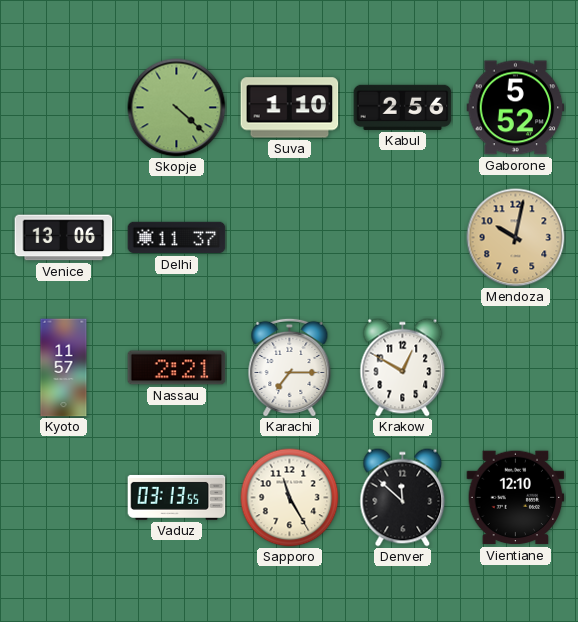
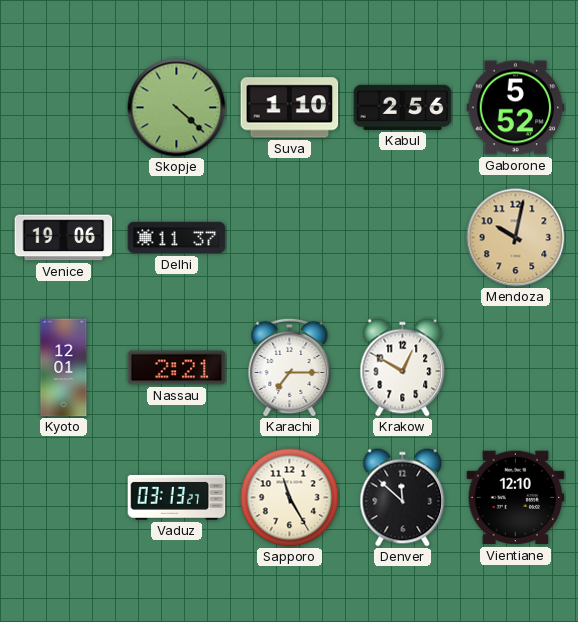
Venice: 13:06 -> 19:06 (64, 238)
Kyoto: 11:57 -> 12:01 (64, 368)
Vaduz: 03:13:55 -> 03:13:27 (177, 497)
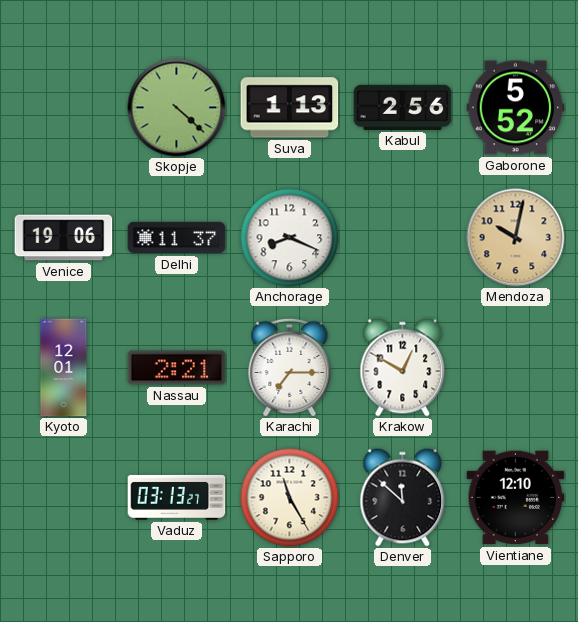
Suva: 1:10 -> 1:13 (290, 108)
Anchorage: none -> 8:19 (290, 238)
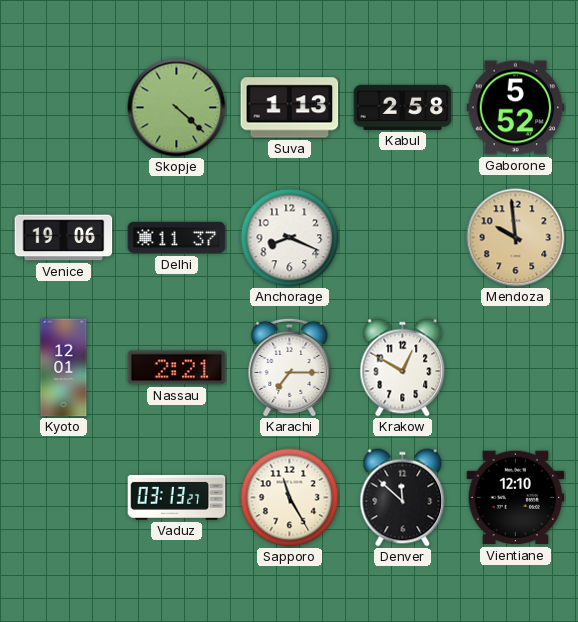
Kabul: 2:56 -> 2:58 (403, 107)
Mendoza: 10:02 -> 9:59 (516, 238)
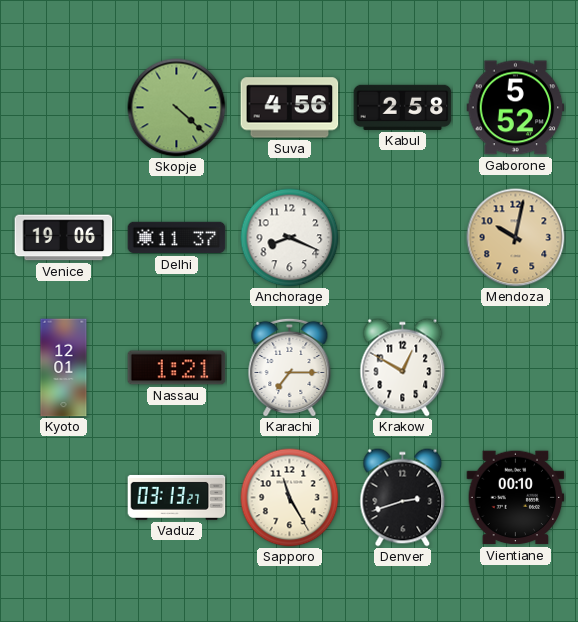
Suva: 1:13 -> 4:56 (290, 108)
Mendoza: 9:59 -> 10:02 (516, 238)
Nassau: 2:21 -> 1:21 (177, 368)
Denver: 11:52 -> 2:42 (403, 498)
Vientiane: 12:10 -> 00:10 (516, 498)
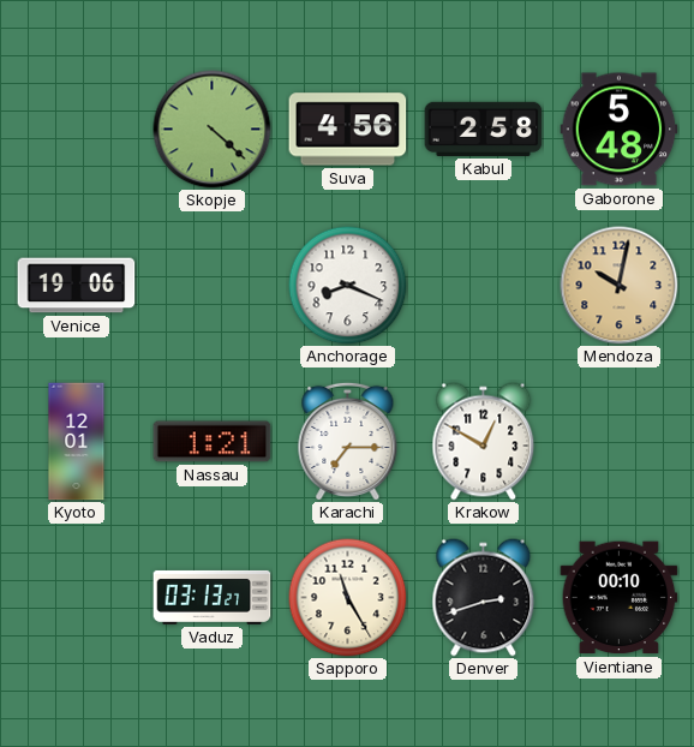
Gaborone: 5:52 -> 5:48 (620, 130)
Delhi: 11:37 -> none (177, 238)
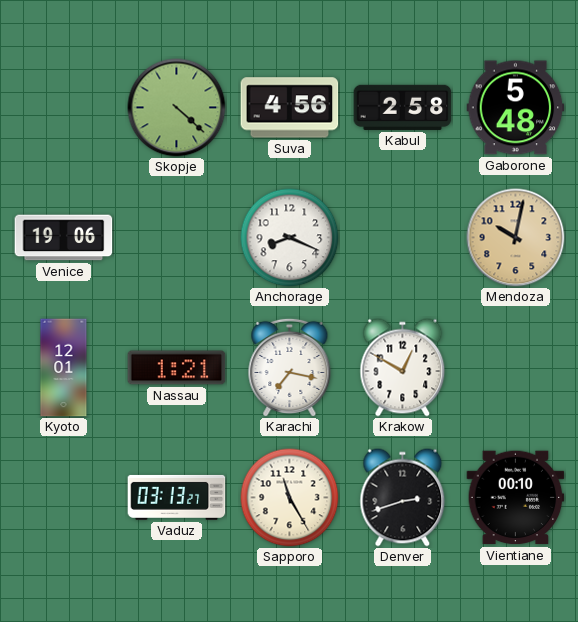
Karachi: 7:15 -> 7:17 (290, 367)
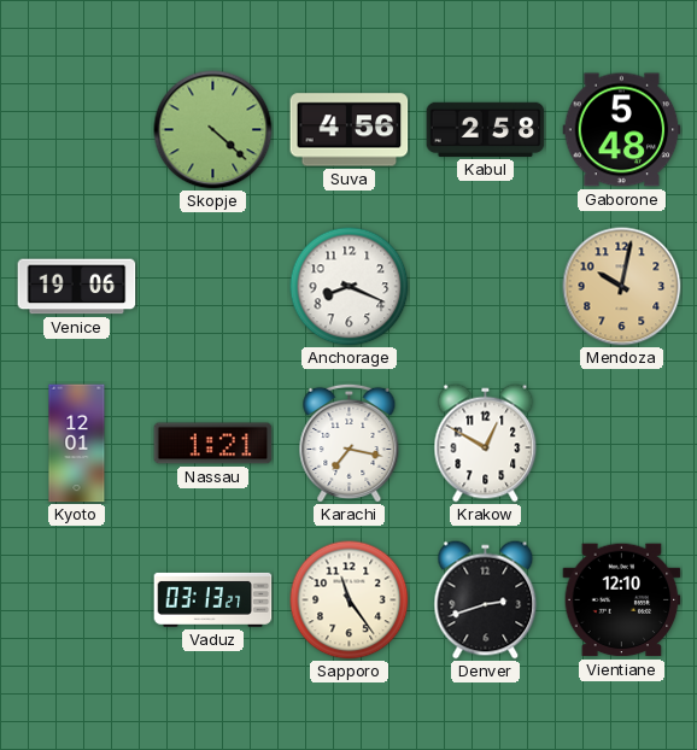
Sapporo: 11:25 -> 11:24 (350, 600)
Vientiane: 00:10 -> 12:10 (622, 600)
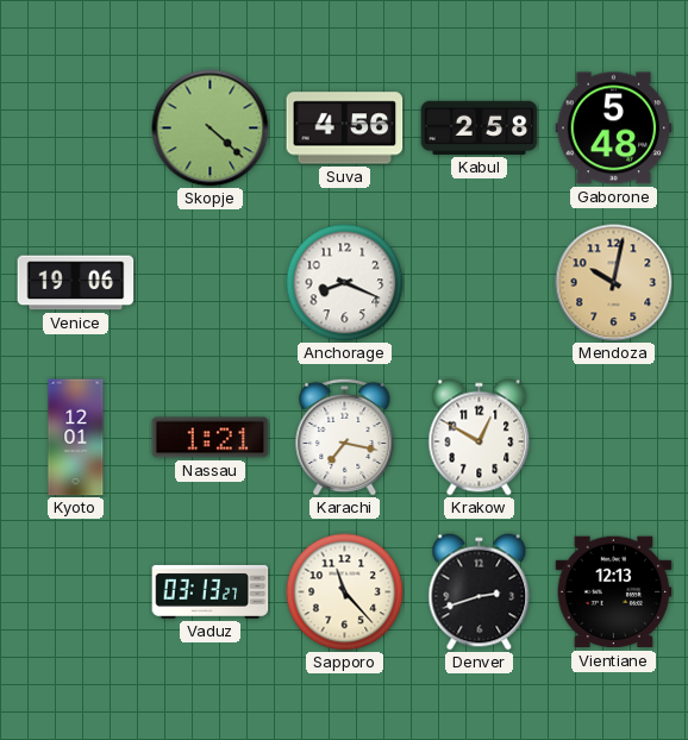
Sapporo: 11:24 -> 11:23 (345, 592)
Vientiane: 12:10 -> 12:13 (614, 592)
